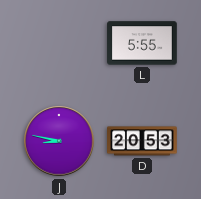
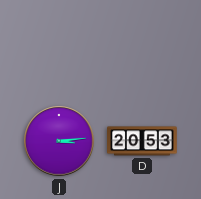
L: 5:55 -> none (142, 43)
J: 8:47 -> 3:14 (59, 141)
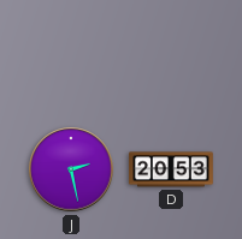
J: 3:14 -> 2:28 (71, 169)
